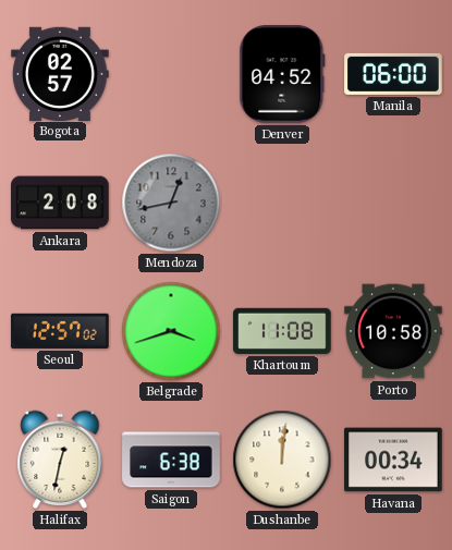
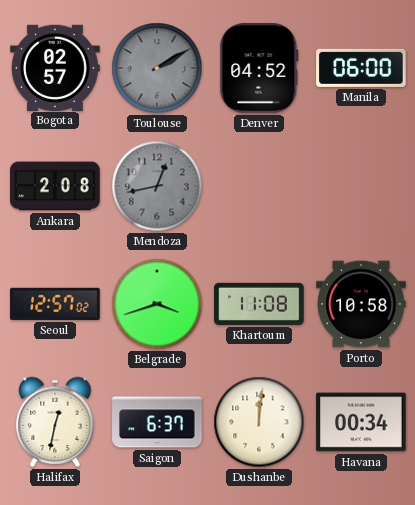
Toulouse: none -> 2:10 (157, 68)
Saigon: 6:38 -> 6:37 (157, 422)
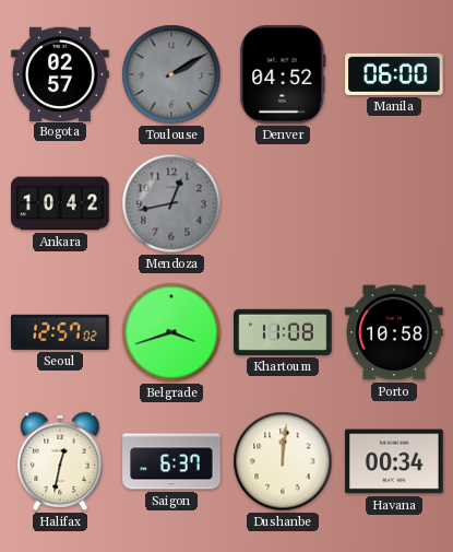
Ankara: 2:08 -> 10:42 (60, 203)
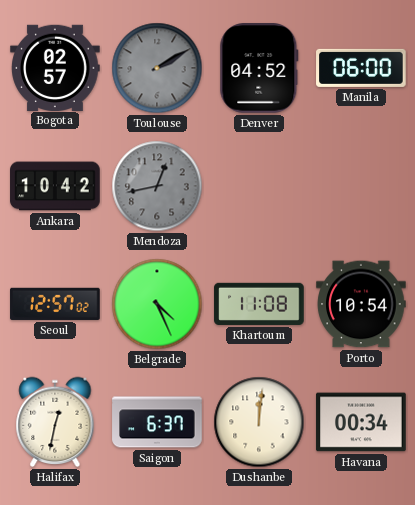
Belgrade: 3:42 -> 4:26 (157, 304)
Porto: 10:58 -> 10:54 (361, 304)
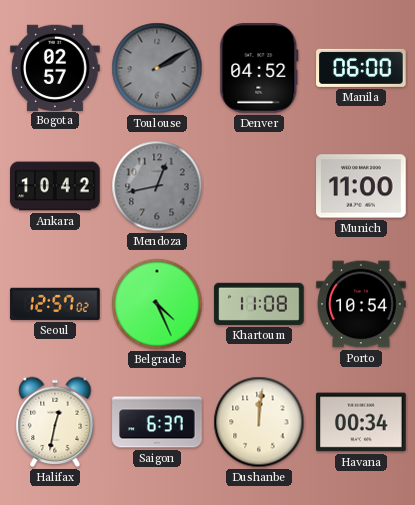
Munich: none -> 11:00 (361, 186)
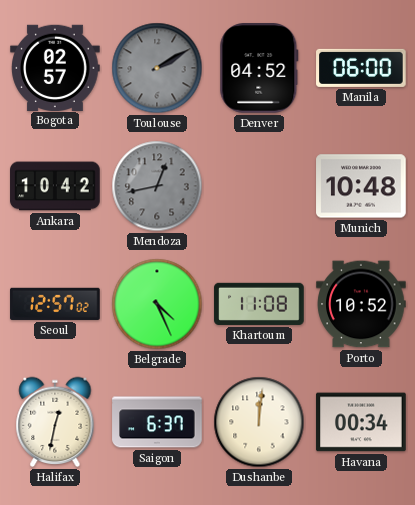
Munich: 11:00 -> 10:48 (361, 186)
Porto: 10:54 -> 10:52 (361, 304)
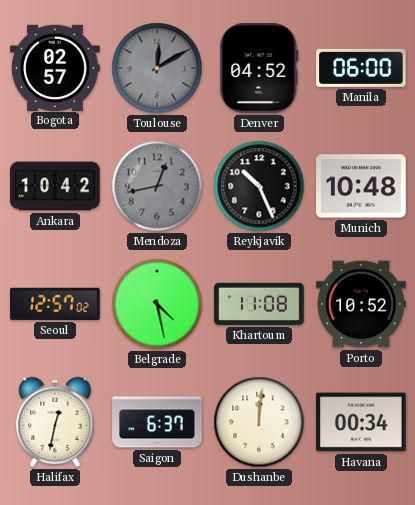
Toulouse: 2:10 -> 12:10 (157, 68)
Reykjavik: none -> 10:26 (259, 186)
Belgrade: 4:26 -> 4:28 (157, 304)
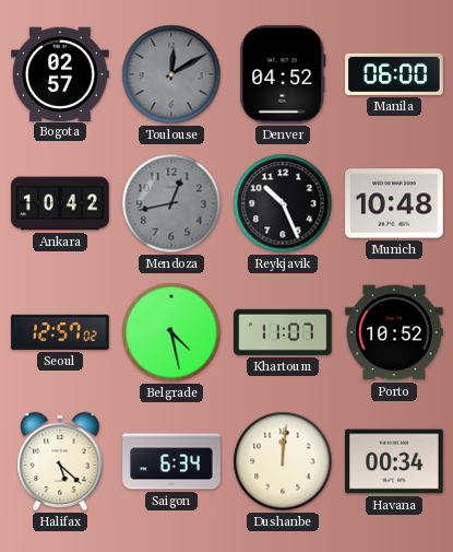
Khartoum: 11:08 -> 11:07 (283, 332)
Halifax: 12:32 -> 5:22 (60, 461)
Saigon: 6:37 -> 6:34 (171, 461)
